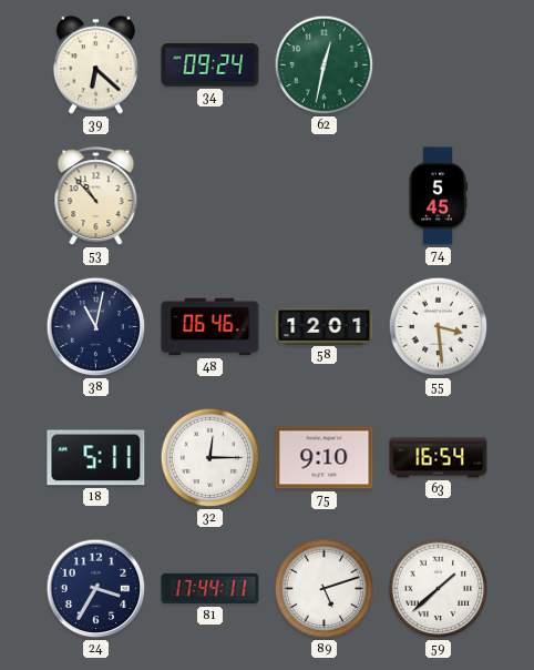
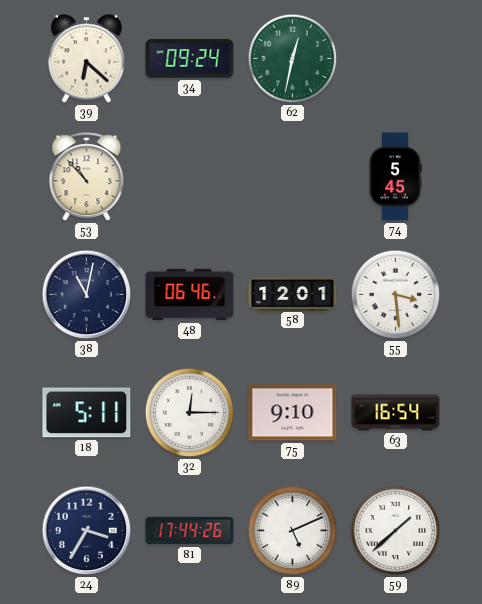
81: 17:44:11 -> 17:44:26 (190, 531)
89: 5:12 -> 5:11 (293, 531)
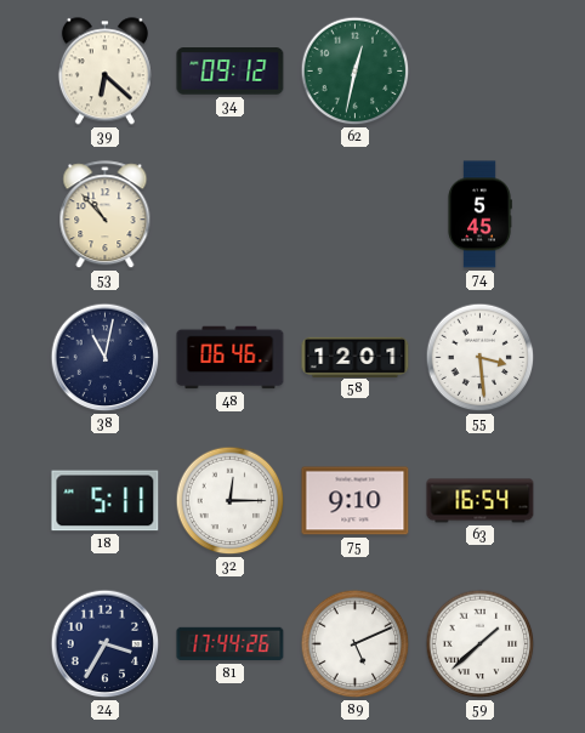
34: 09:24 -> 09:12 (231, 72)
